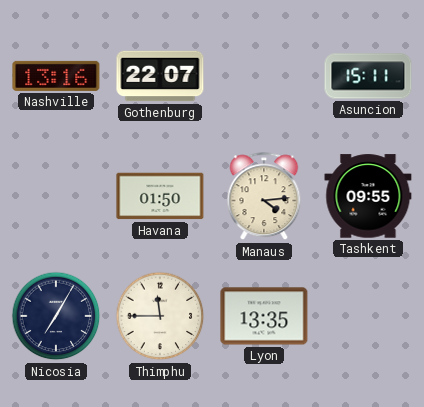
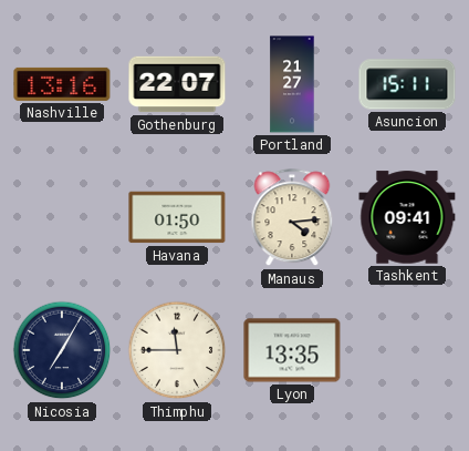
Portland: none -> 21:27 (292, 84)
Tashkent: 09:55 -> 09:41 (407, 217)
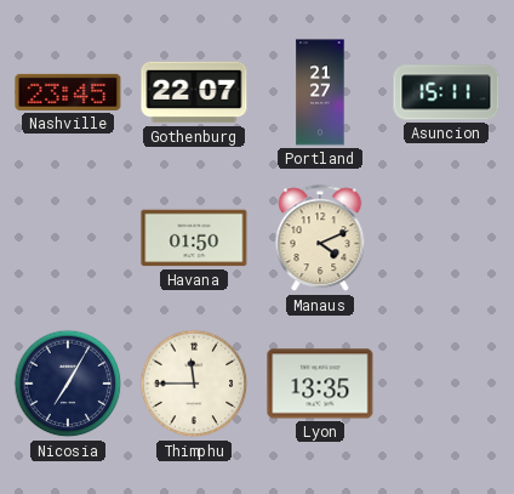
Nashville: 13:16 -> 23:45 (68, 92)
Manaus: 4:14 -> 4:11 (320, 239)
Tashkent: 09:41 -> none (407, 217)
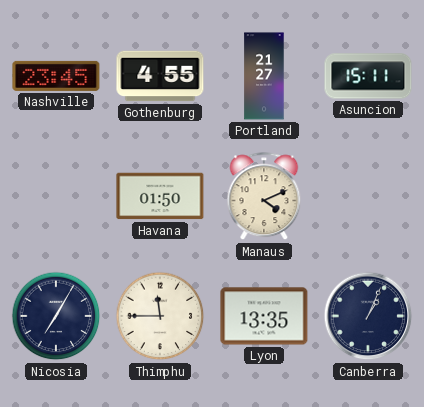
Gothenburg: 22:07 -> 4:55 (160, 76)
Canberra: none -> 1:04 (368, 316)
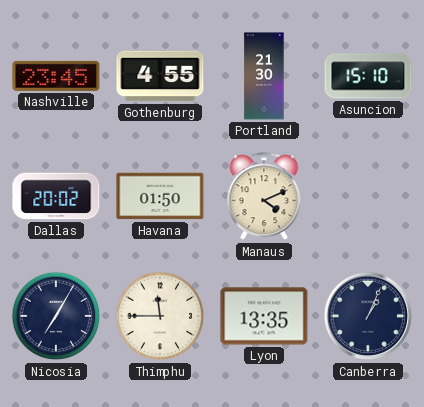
Portland: 21:27 -> 21:30 (264, 76)
Asuncion: 15:11 -> 15:10 (368, 76)
Dallas: none -> 20:02 (56, 196)
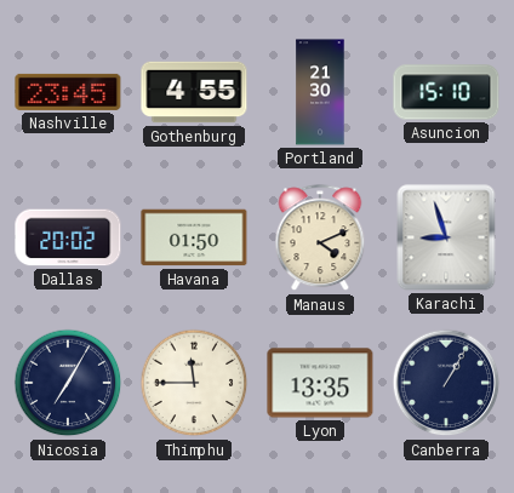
Karachi: none -> 8:57 (446, 237)
Canberra: 1:04 -> 1:05 (446, 383)
